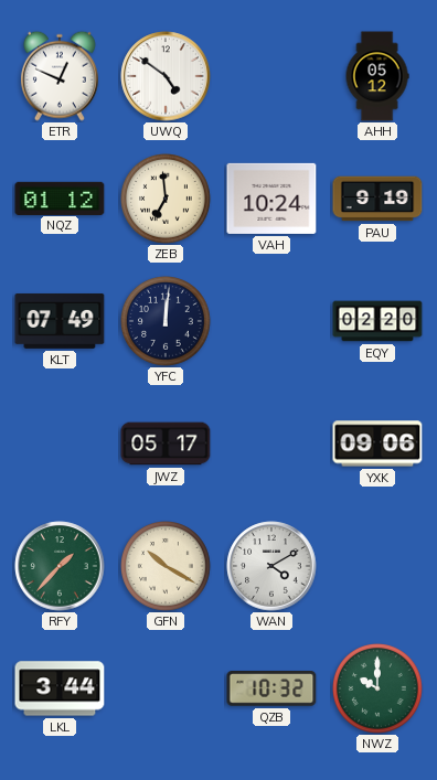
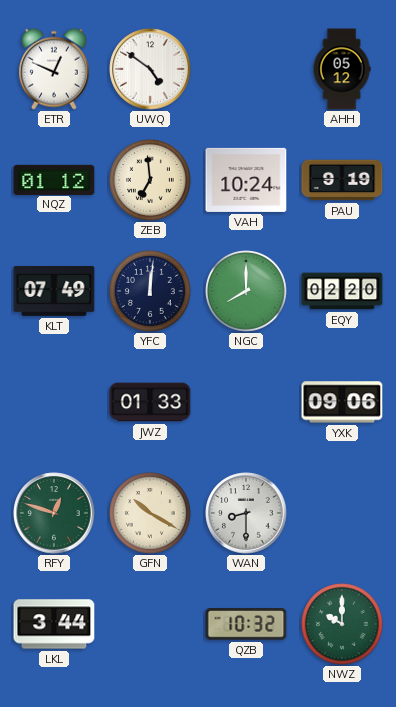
NGC: none -> 8:00 (247, 292)
JWZ: 05:17 -> 01:33 (150, 402)
RFY: 1:37 -> 12:48 (54, 513)
WAN: 4:10 -> 8:30 (246, 513)
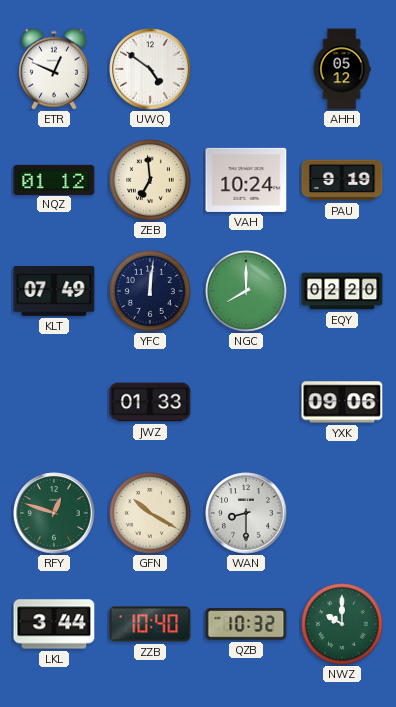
ZZB: none -> 10:40 (150, 624)
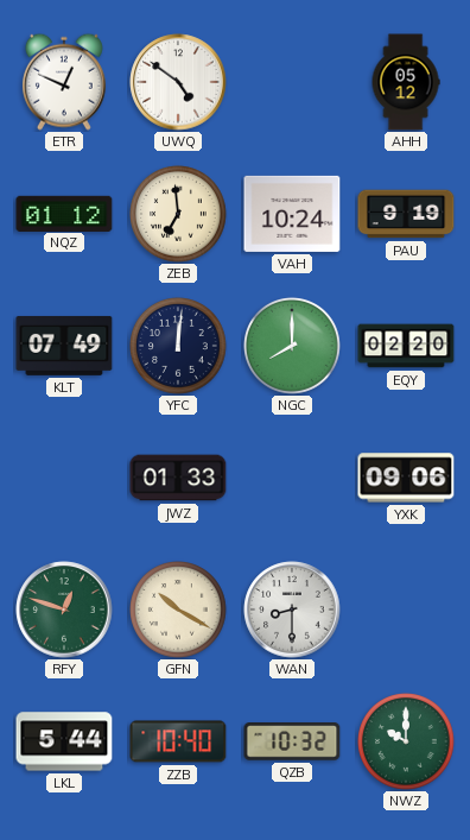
LKL: 3:44 -> 5:44 (64, 741)
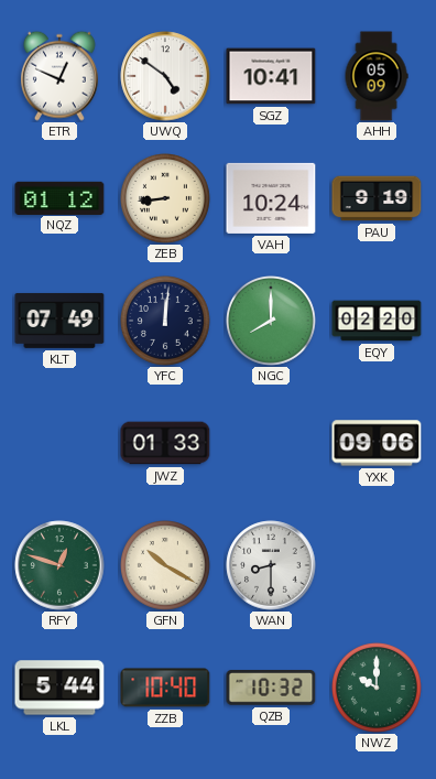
SGZ: none -> 10:41 (271, 76)
AHH: 05:12 -> 05:09 (377, 76)
ZEB: 6:59 -> 8:44 (166, 199)
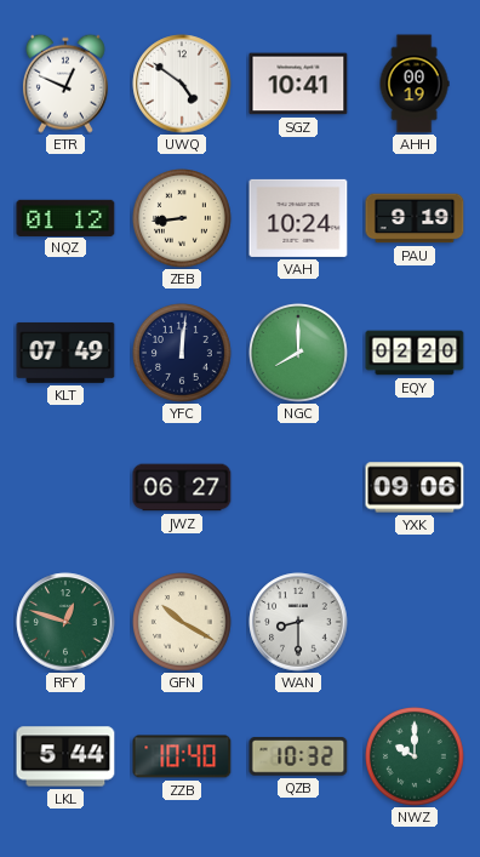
AHH: 05:09 -> 00:19 (415, 84)
JWZ: 01:33 -> 06:27 (182, 487)
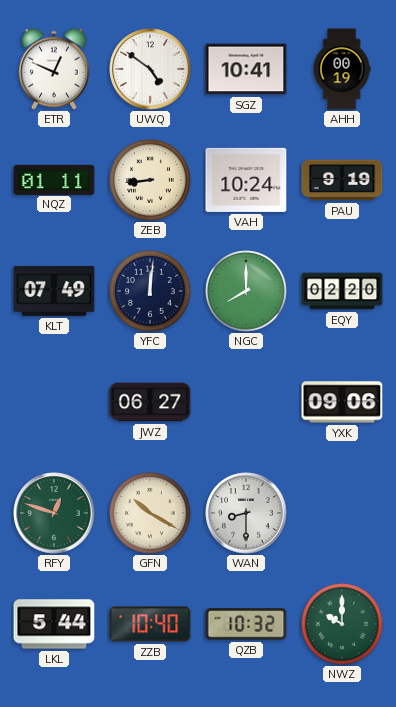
NQZ: 01:12 -> 01:11 (54, 179)
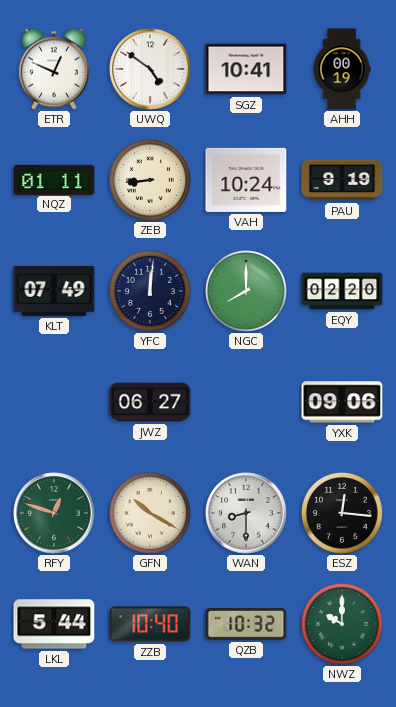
ESZ: none -> 12:16 (343, 514)
